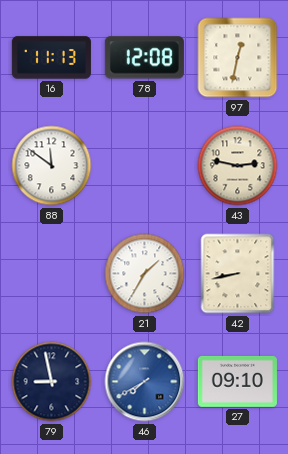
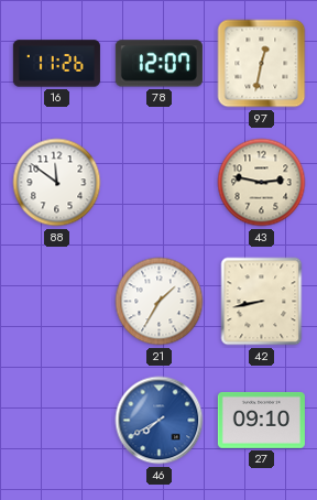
16: 11:13 -> 11:26 (56, 64)
78: 12:08 -> 12:07 (158, 64)
79: 8:58 -> none (52, 382)
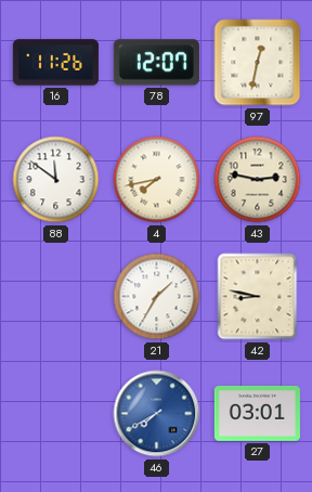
4: none -> 7:43 (157, 180)
42: 8:43 -> 8:47 (258, 297)
27: 09:10 -> 03:01 (257, 413)
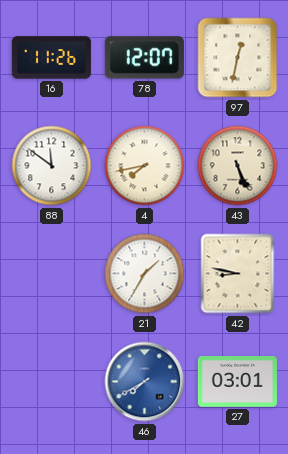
43: 2:47 -> 5:26 (238, 166)
